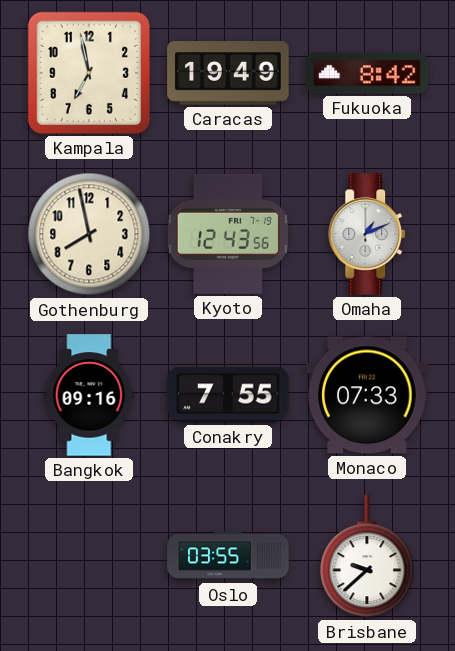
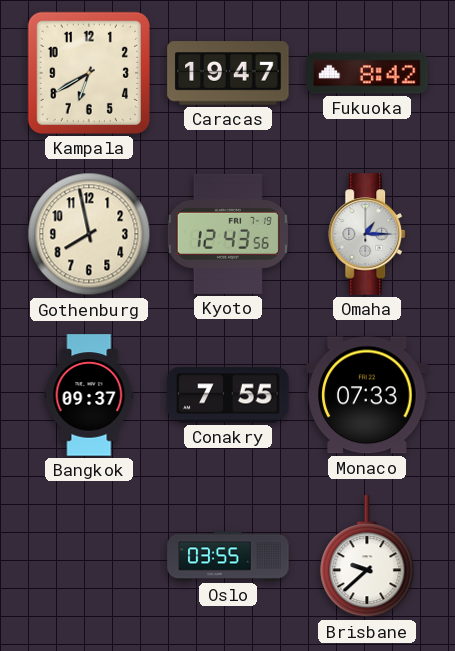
Kampala: 6:58 -> 6:40 (89, 73)
Caracas: 19:49 -> 19:47 (228, 73)
Omaha: 1:11 -> 1:15 (368, 234)
Bangkok: 09:16 -> 09:37 (89, 395)
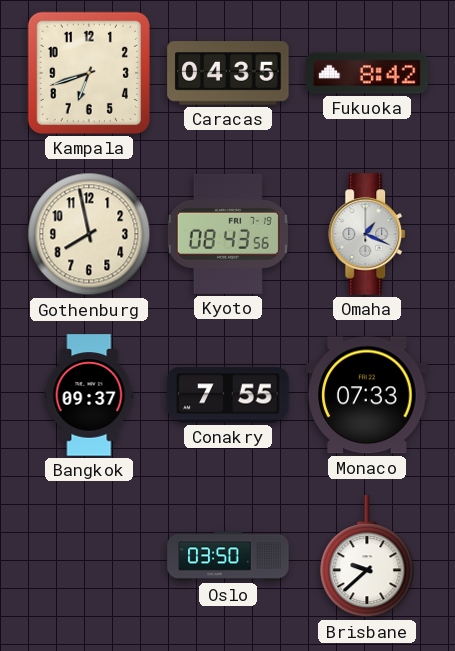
Kampala: 6:40 -> 6:42 (89, 73)
Caracas: 19:47 -> 04:35 (228, 73)
Kyoto: 12:43 -> 08:43 (228, 234)
Omaha: 1:15 -> 1:19 (368, 234)
Oslo: 03:55 -> 03:50 (228, 556)
